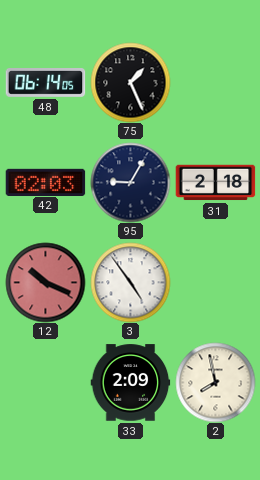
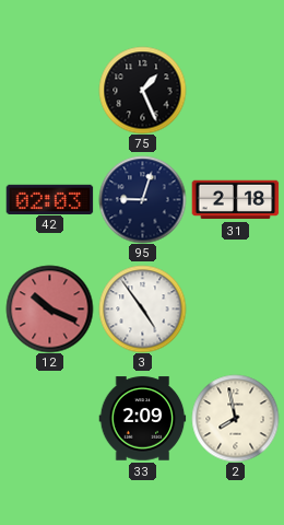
48: 06:14 -> none (45, 83)
95: 9:05 -> 9:03 (142, 199)
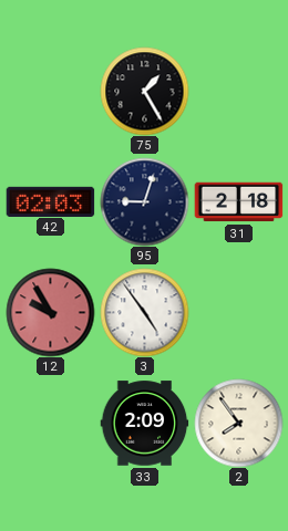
75: 1:26 -> 1:25 (144, 91)
12: 10:19 -> 9:55 (50, 312)
2: 7:58 -> 7:54 (238, 423)
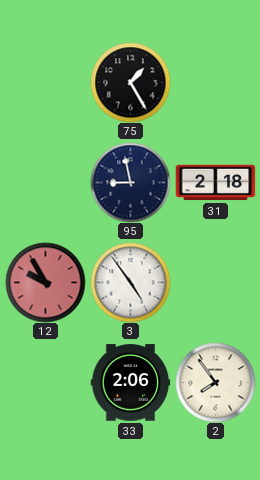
42: 02:03 -> none (50, 201)
95: 9:03 -> 8:58 (130, 182)
33: 2:09 -> 2:06 (130, 383)
